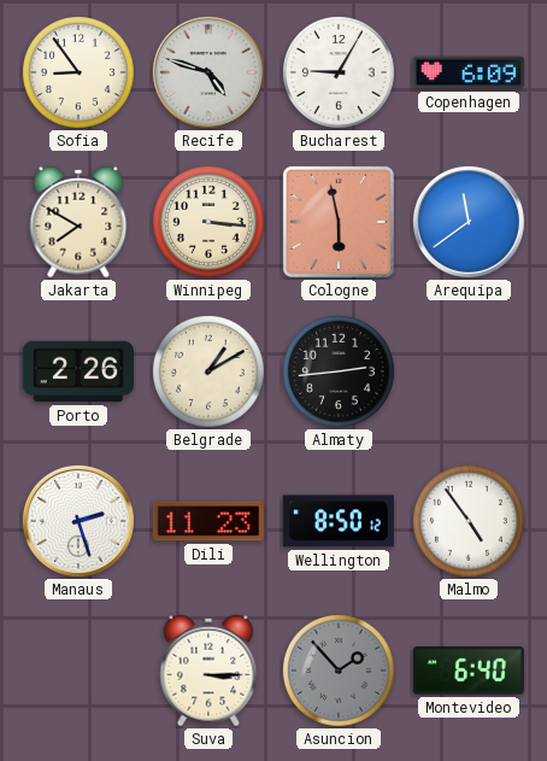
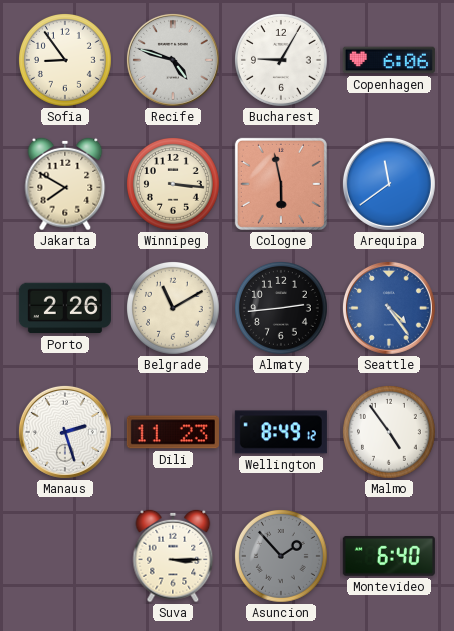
Copenhagen: 6:09 -> 6:06 (389, 60)
Belgrade: 1:10 -> 11:10 (174, 309)
Seattle: none -> 4:24 (389, 308)
Wellington: 8:50 -> 8:49 (281, 432)
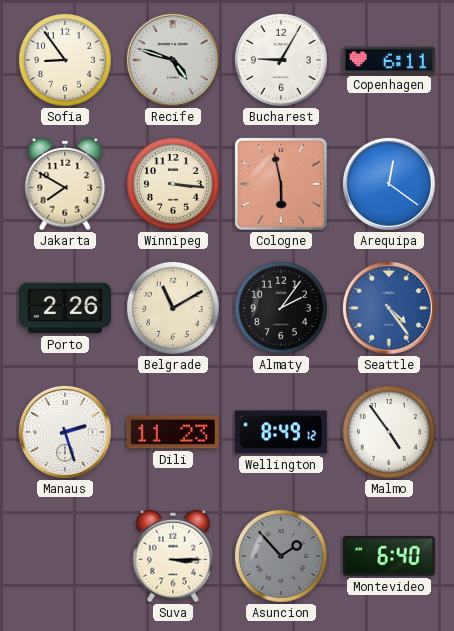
Copenhagen: 6:06 -> 6:11 (389, 60)
Arequipa: 11:39 -> 12:21 (389, 184)
Almaty: 2:44 -> 2:06 (282, 309)
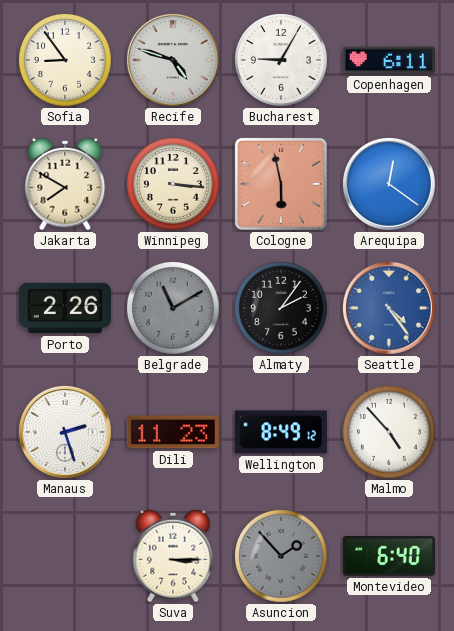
Belgrade dial: cream -> grey (174, 309)
Malmo: 4:54 -> 4:53 (390, 433)
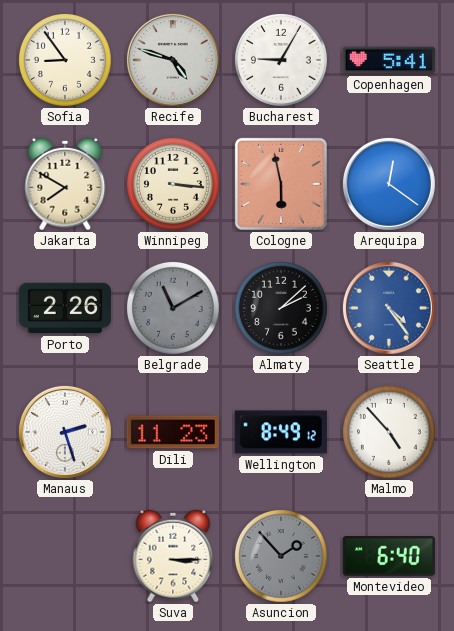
Copenhagen: 6:11 -> 5:41 (389, 60)
Almaty: 2:06 -> 2:08 (282, 309)
